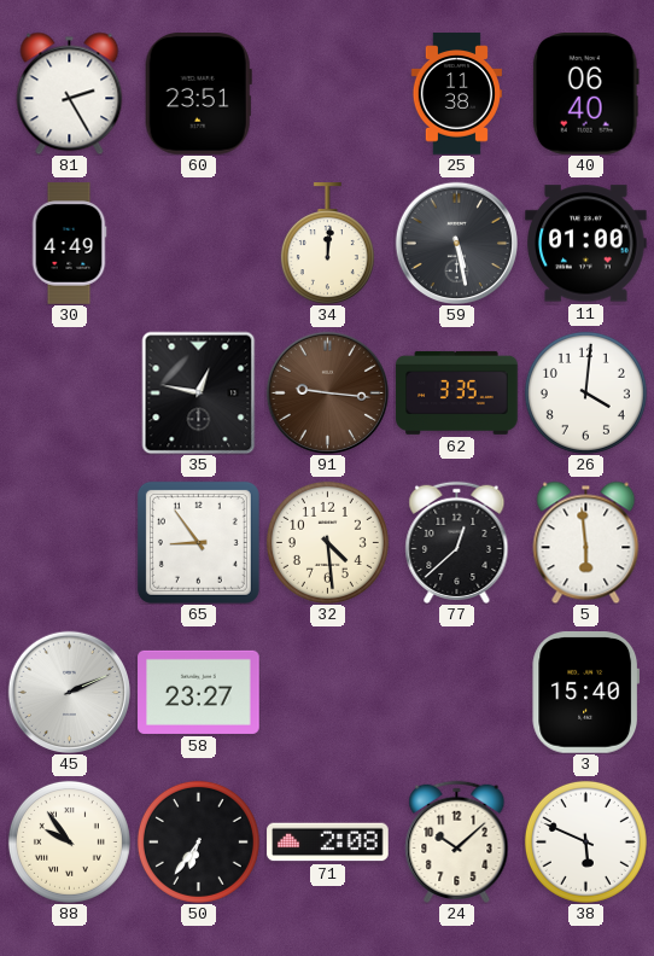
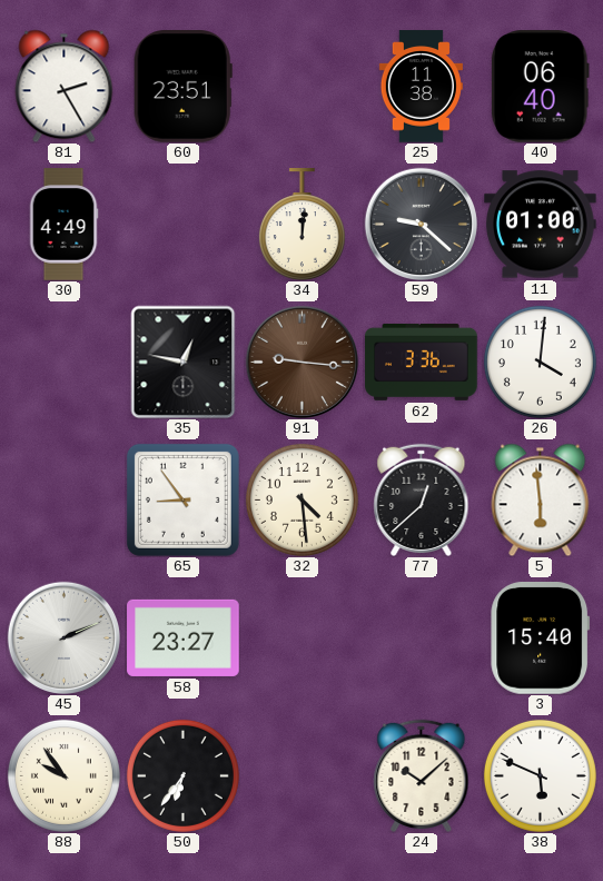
59: 5:28 -> 9:22 (421, 224)
62: 3:35 -> 3:36 (422, 362)
71: 2:08 -> none (328, 843)
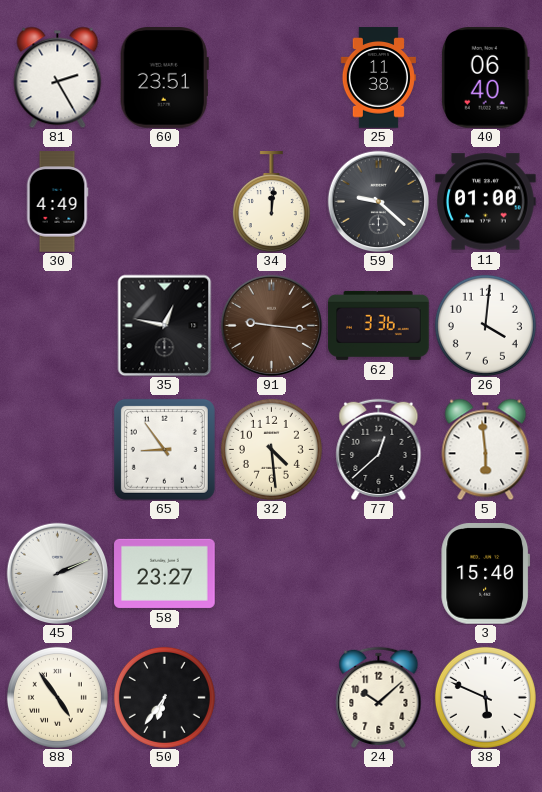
88: 9:54 -> 4:54 (57, 697)
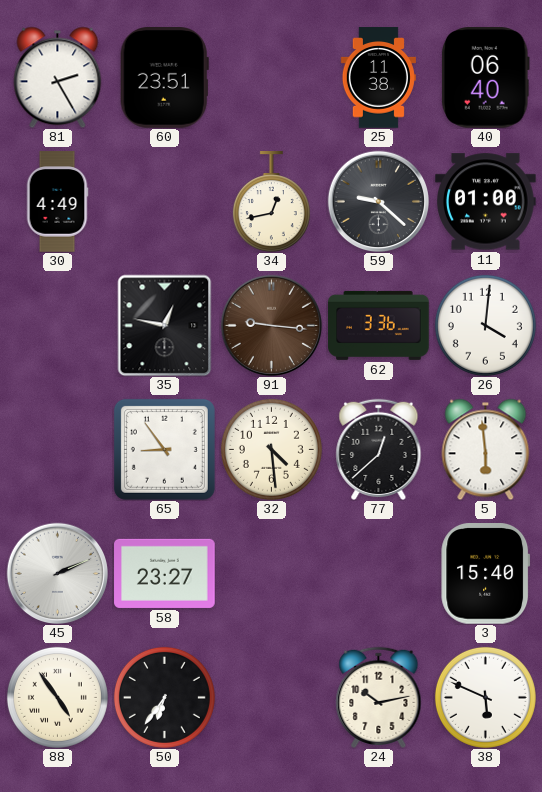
34: 12:01 -> 12:43 (271, 201)
24: 10:08 -> 10:13 (379, 697)
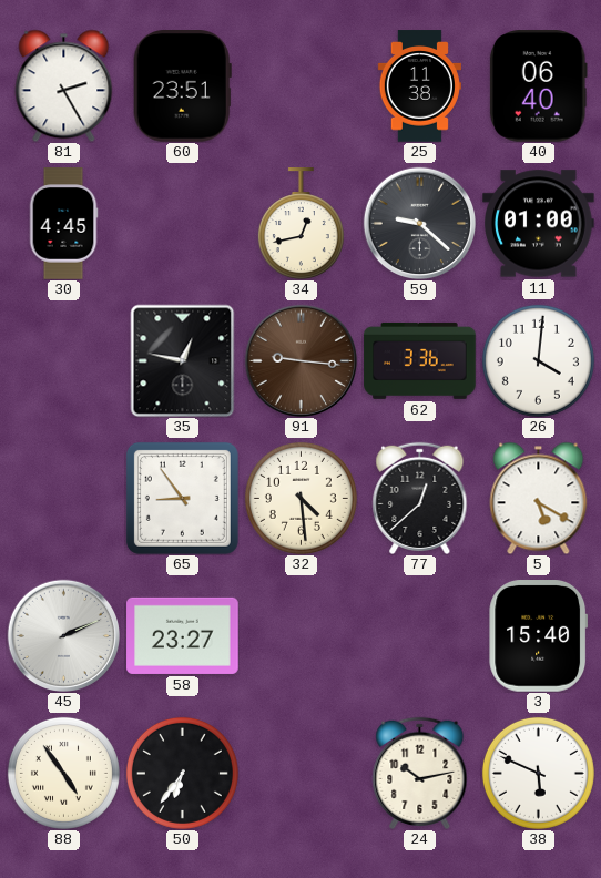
30: 4:49 -> 4:45 (63, 224)
5: 5:59 -> 5:20 (539, 498)
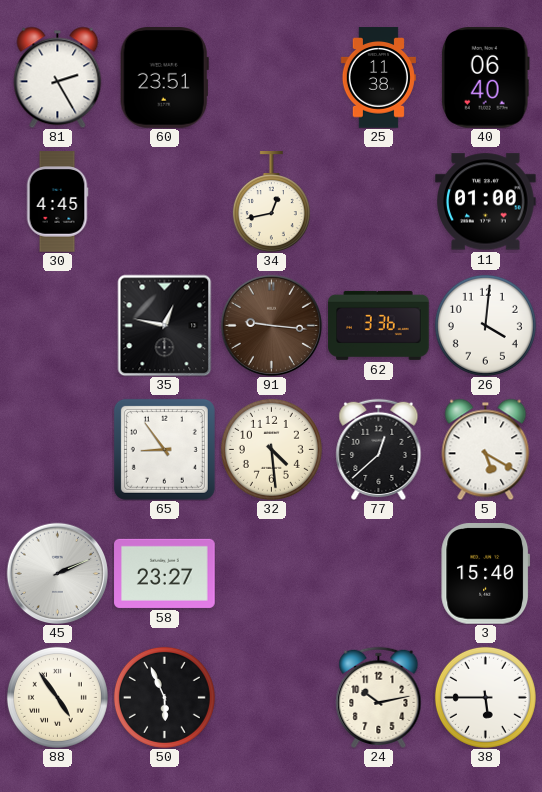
59: 9:22 -> none (419, 223)
50: 6:36 -> 5:56 (164, 697)
38: 5:49 -> 5:45 (485, 697)
